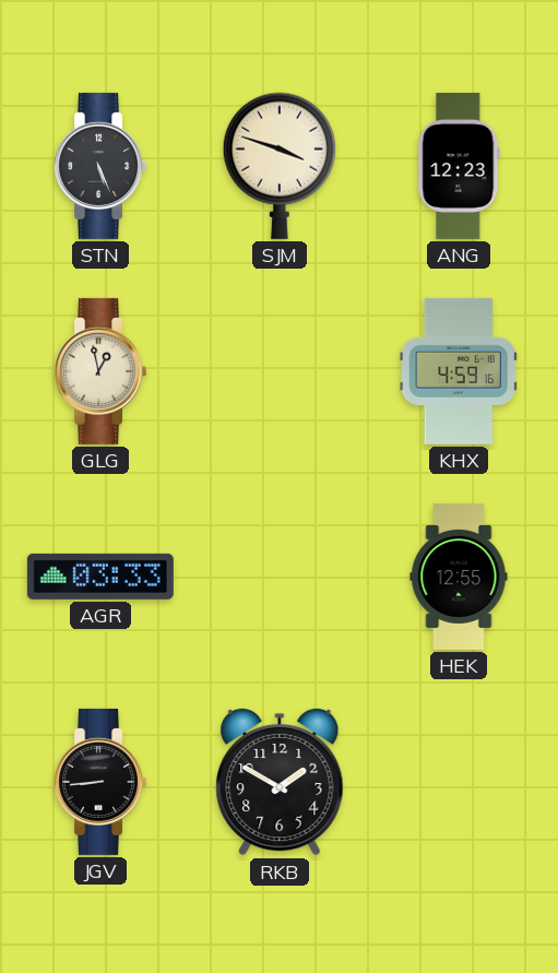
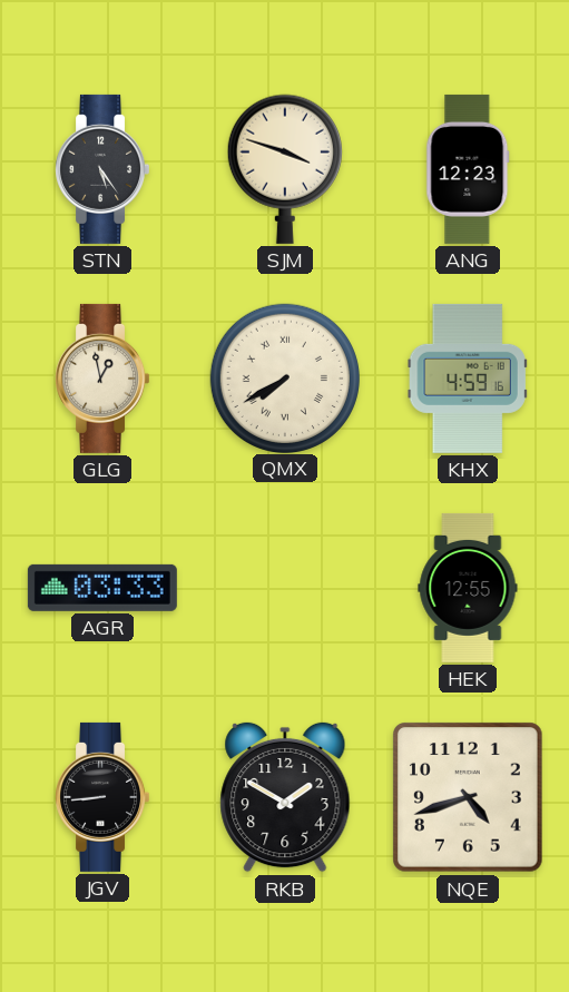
STN: 5:26 -> 5:24 (101, 169)
QMX: none -> 7:40 (284, 377)
NQE: none -> 4:42 (469, 798)
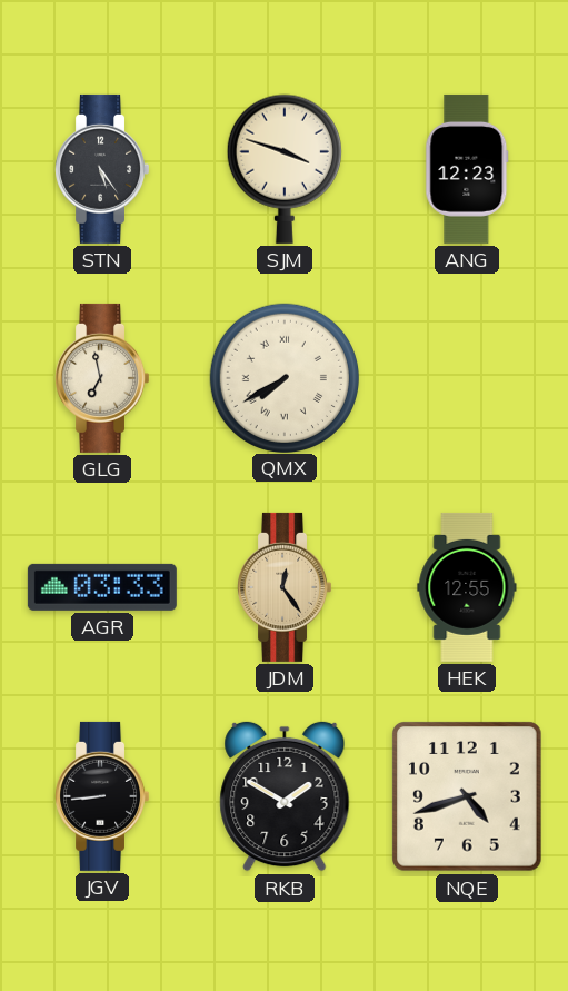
GLG: 12:58 -> 6:58 (101, 378)
KHX: 4:59 -> none (468, 379)
JDM: none -> 12:24 (283, 587)
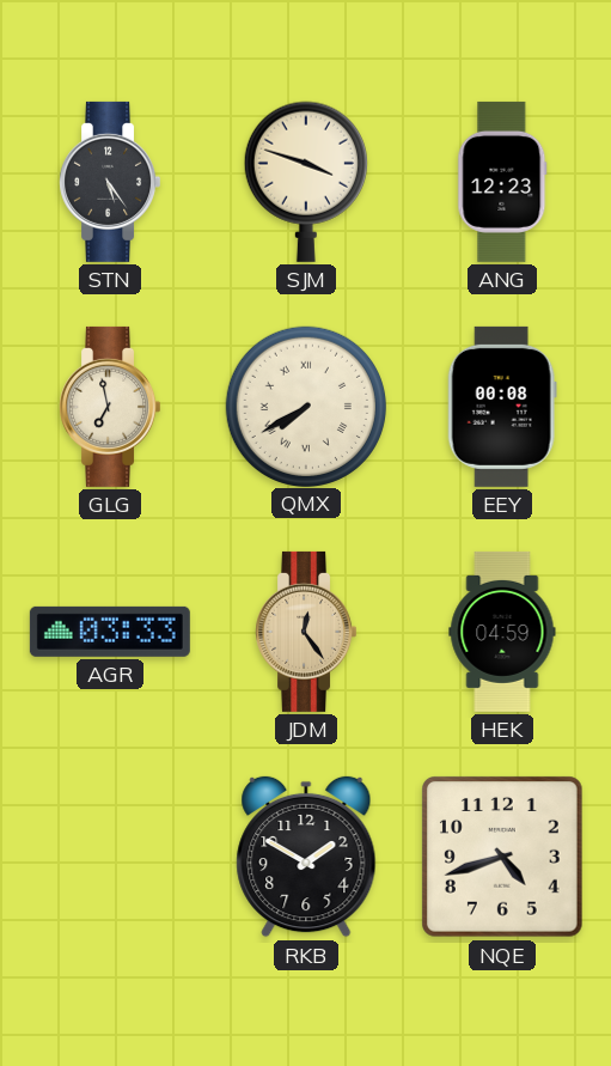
EEY: none -> 00:08 (502, 407)
HEK: 12:55 -> 04:59 (502, 632)
JGV: 8:44 -> none (101, 796)
